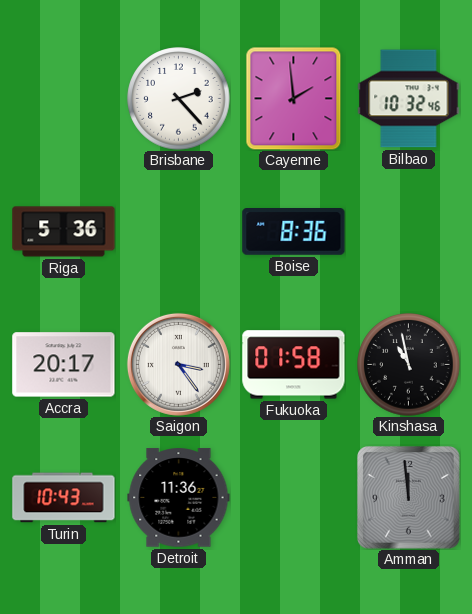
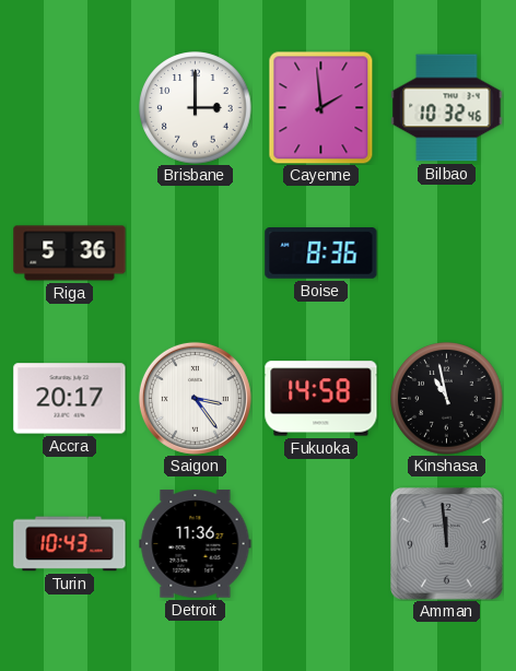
Brisbane: 2:23 -> 3:00 (196, 108)
Fukuoka: 01:58 -> 14:58 (321, 399)
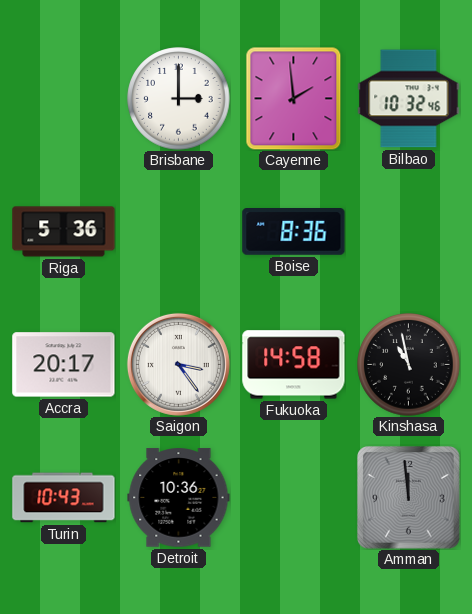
Detroit: 11:36 -> 10:36 (179, 498)
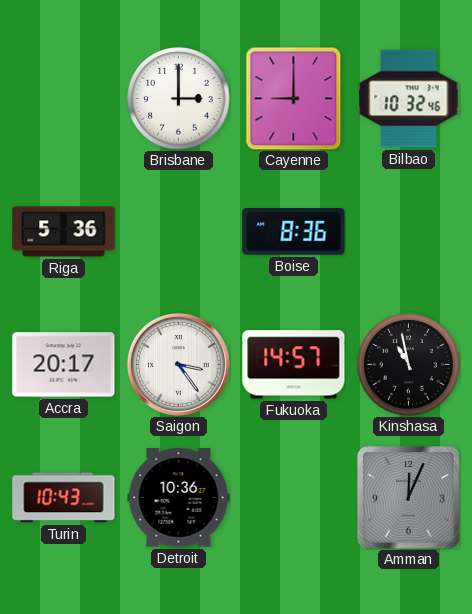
Cayenne: 1:59 -> 9:00 (294, 98)
Fukuoka: 14:58 -> 14:57 (294, 365)
Amman: 11:59 -> 12:04 (409, 498)
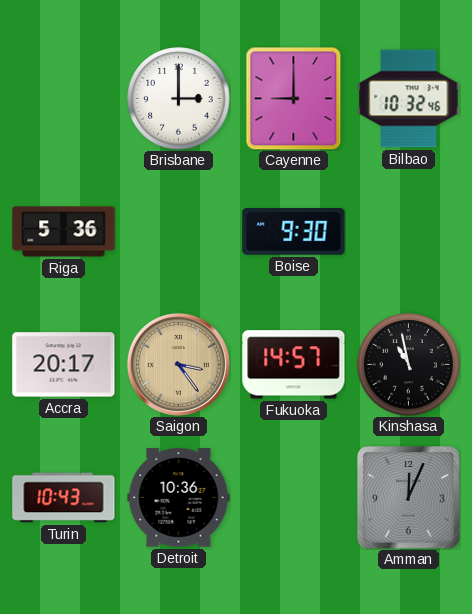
Boise: 8:36 -> 9:30 (294, 232)
Saigon dial: white -> champagne (178, 364)
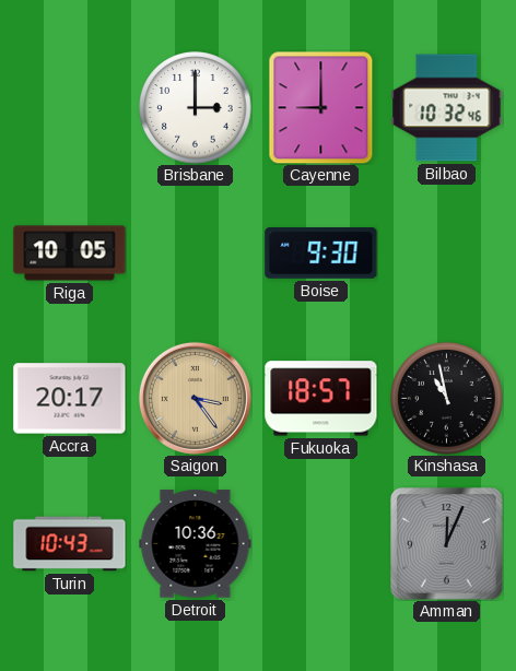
Riga: 5:36 -> 10:05 (70, 254)
Fukuoka: 14:57 -> 18:57 (321, 399)
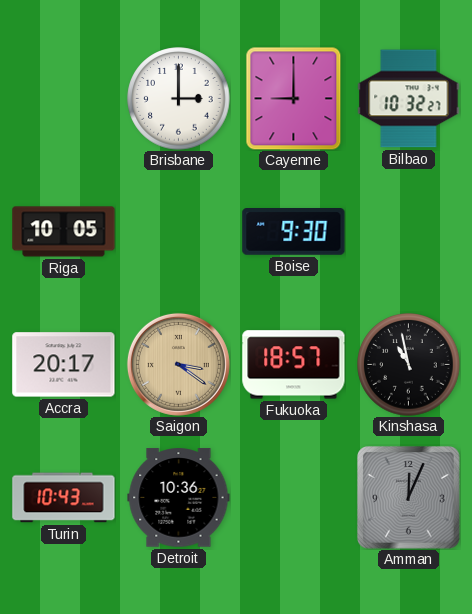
Bilbao: 10:32:46 -> 10:32:27 (409, 99)
Saigon: 3:24 -> 3:21 (178, 364)
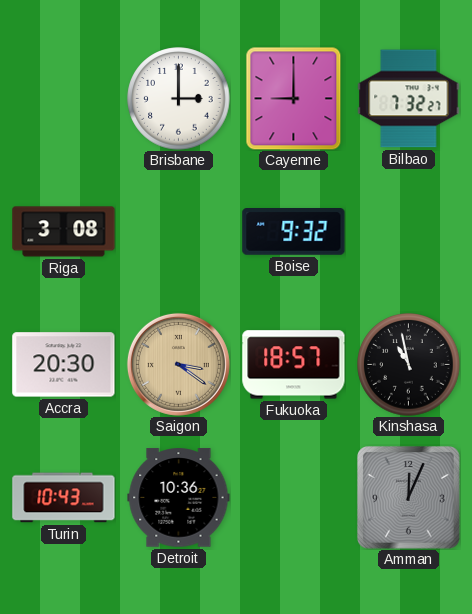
Bilbao: 10:32 -> 7:32 (409, 99)
Riga: 10:05 -> 3:08 (64, 232)
Boise: 9:30 -> 9:32 (294, 232)
Accra: 20:17 -> 20:30 (64, 365)
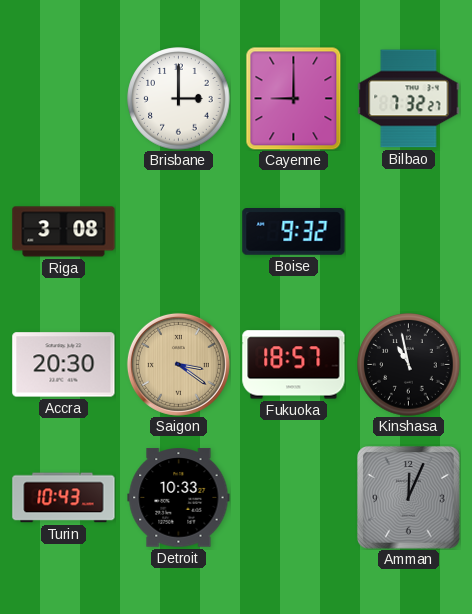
Detroit: 10:36 -> 10:33 (179, 498)
